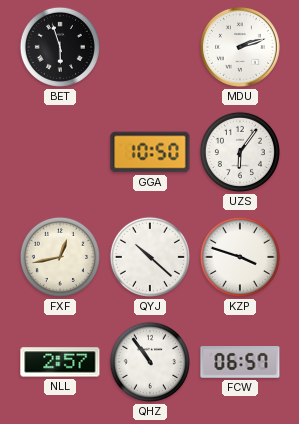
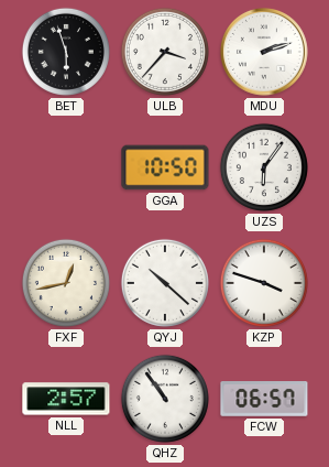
ULB: none -> 3:37 (165, 52)
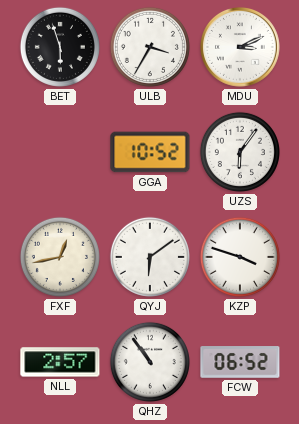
ULB: 3:37 -> 3:35 (150, 47)
MDU: 2:12 -> 3:11 (241, 48)
GGA: 10:50 -> 10:52 (150, 152)
QYJ: 10:22 -> 6:09 (150, 257)
FCW: 06:57 -> 06:52 (240, 362)
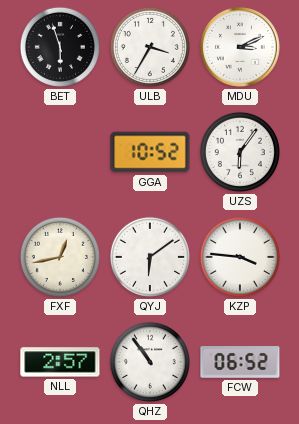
KZP: 3:48 -> 3:46 (240, 257)
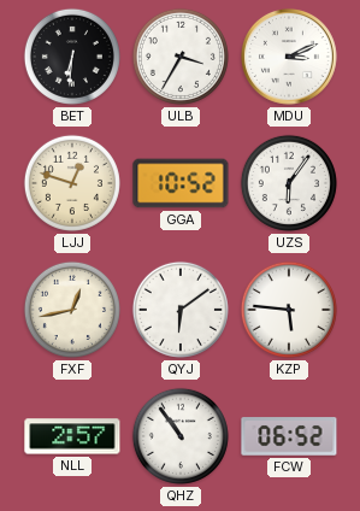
BET: 5:57 -> 6:31 (72, 57)
LJJ: none -> 12:48 (72, 183)
KZP: 3:46 -> 5:46 (289, 310)
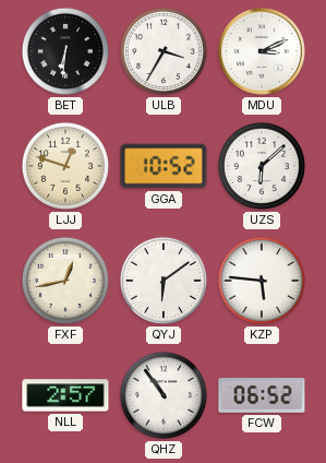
UZS: 6:06 -> 6:08 (262, 166)
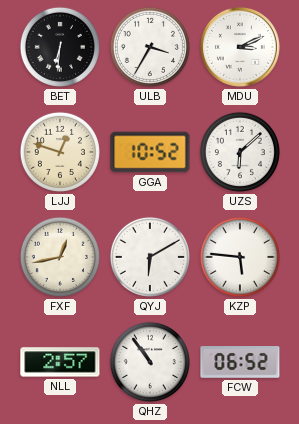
QYJ: 6:09 -> 6:10 (150, 257)
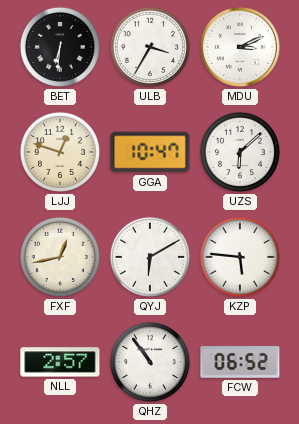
GGA: 10:52 -> 10:47 (150, 152)
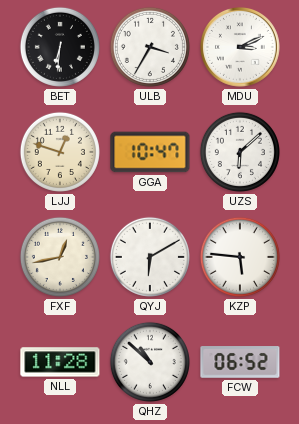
NLL: 2:57 -> 11:28 (60, 362)
QHZ: 10:54 -> 10:52 (150, 362)
